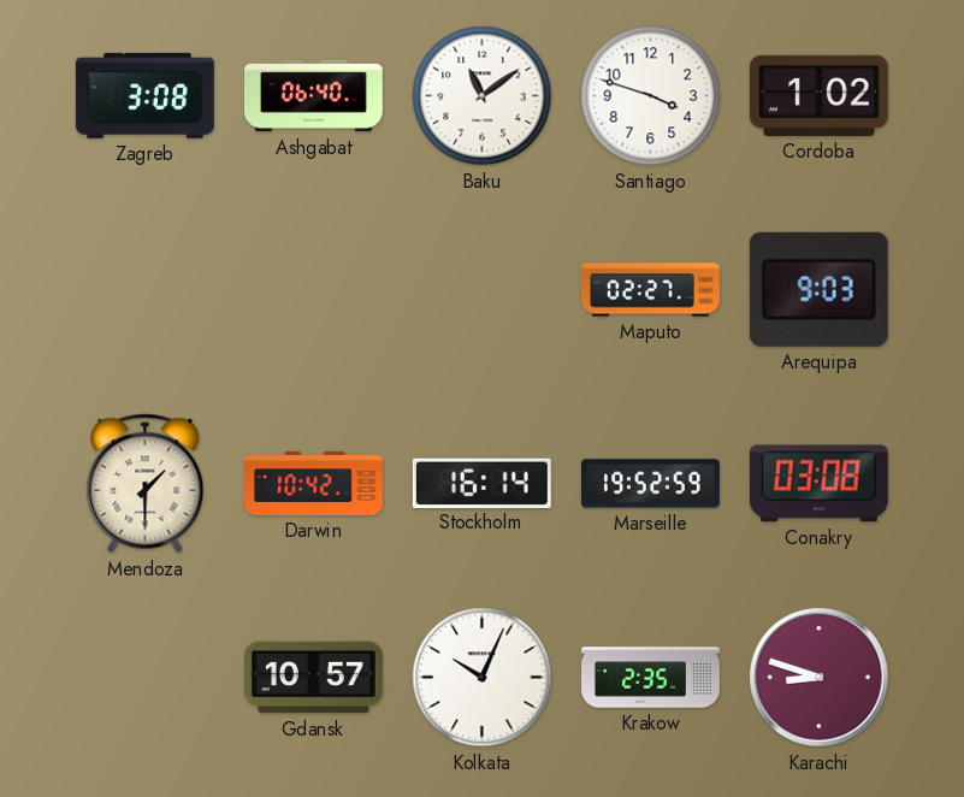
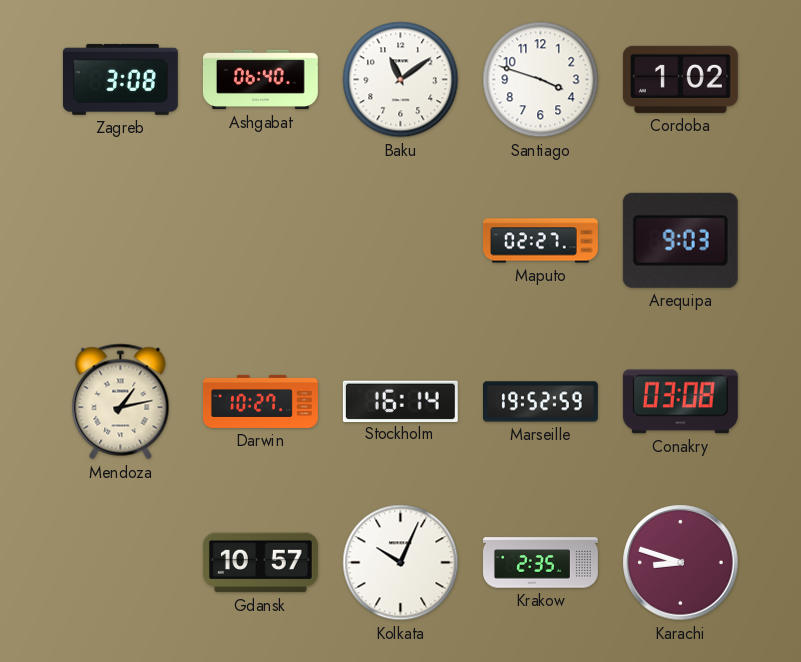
Mendoza: 1:30 -> 1:13 (121, 402)
Darwin: 10:42 -> 10:27 (260, 401)
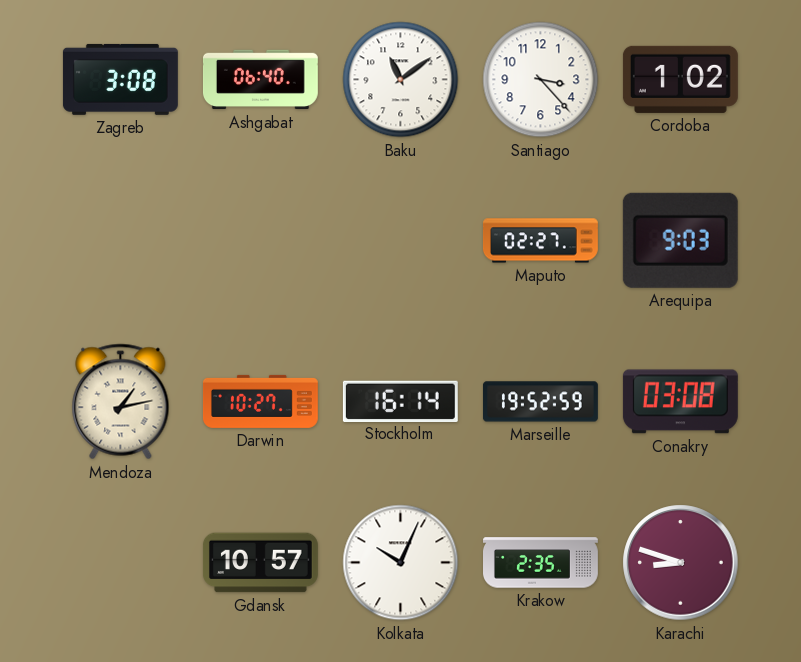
Santiago: 3:48 -> 3:23 (541, 80)
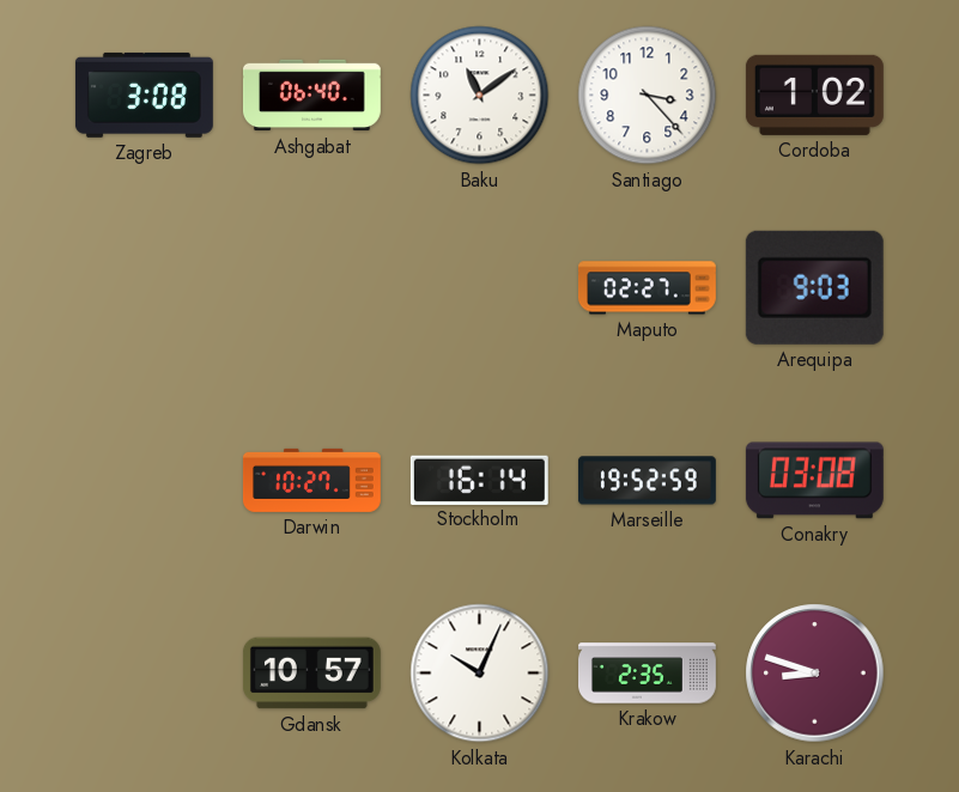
Mendoza: 1:13 -> none (121, 402)
